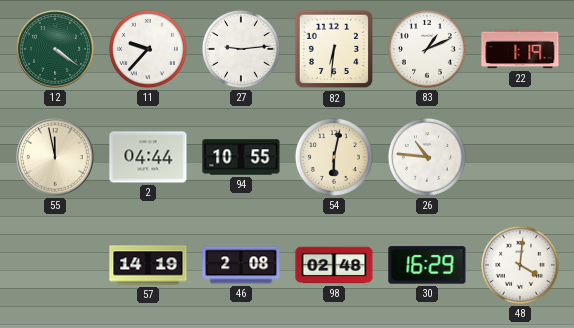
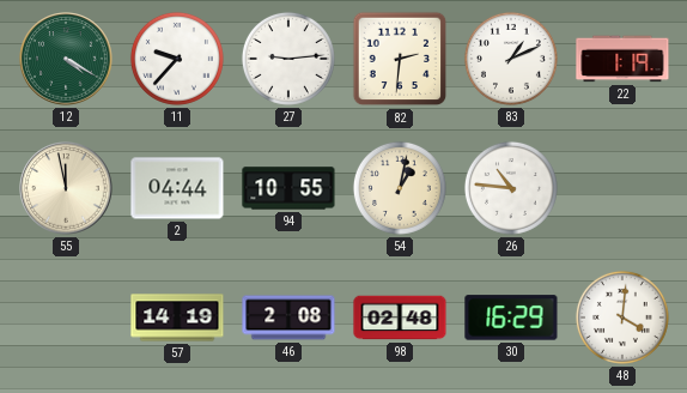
12: 4:21 -> 4:20 (66, 59)
82: 6:31 -> 2:31 (400, 59)
54: 6:02 -> 1:02 (400, 188)
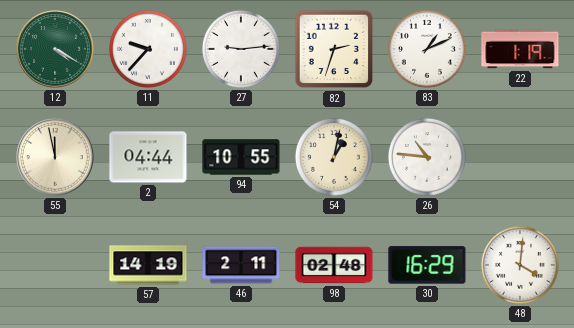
82: 2:31 -> 2:33 (334, 49)
46: 2:08 -> 2:11 (241, 265)
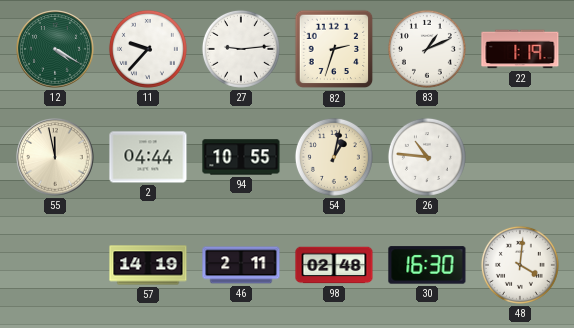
30: 16:29 -> 16:30 (427, 265)
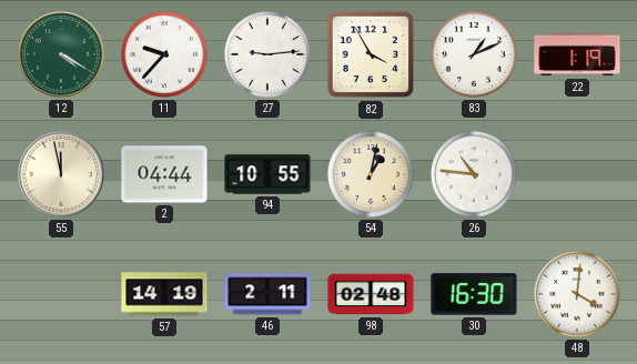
82: 2:33 -> 3:55 (371, 54)
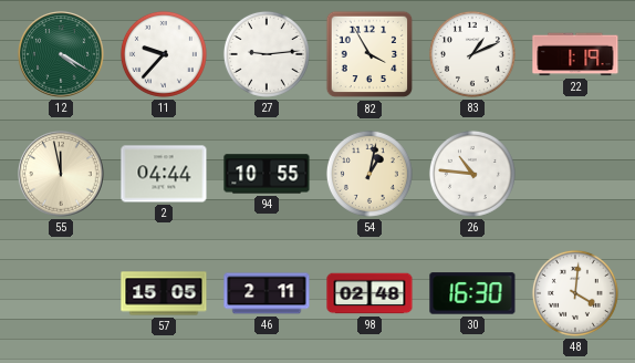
57: 14:19 -> 15:05 (164, 293)
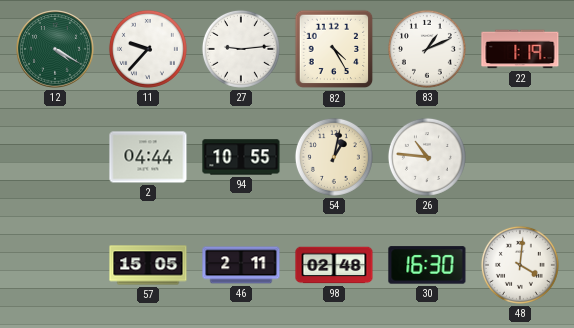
82: 3:55 -> 4:25 (334, 49)
55: 11:58 -> none (61, 174)
